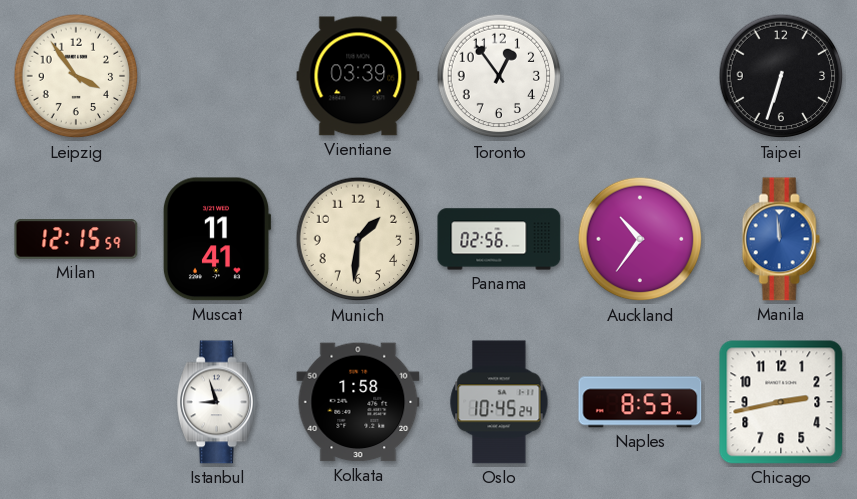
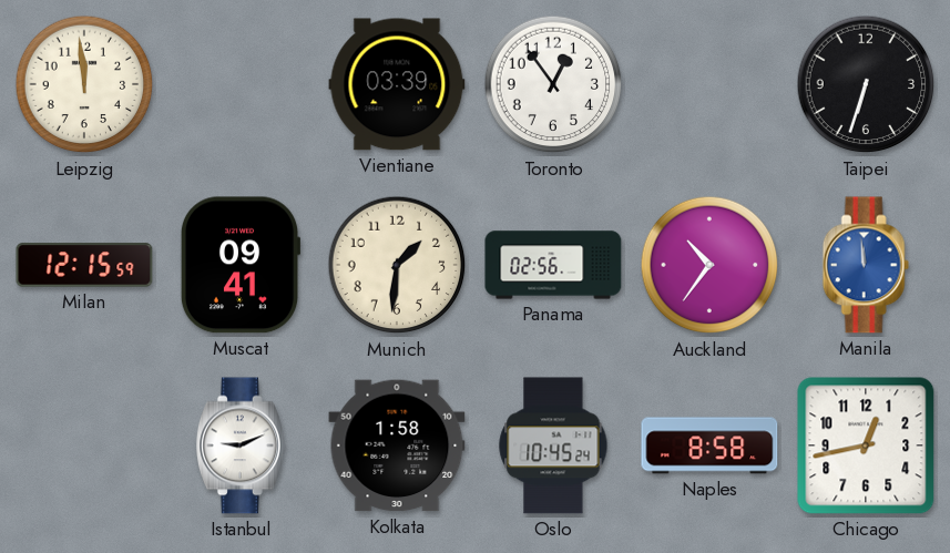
Leipzig: 3:54 -> 11:59 (84, 84)
Muscat: 11:41 -> 09:41 (241, 265)
Istanbul: 8:57 -> 9:11 (241, 446)
Naples: 8:53 -> 8:58 (709, 446)
Chicago: 2:43 -> 12:43 (866, 446)
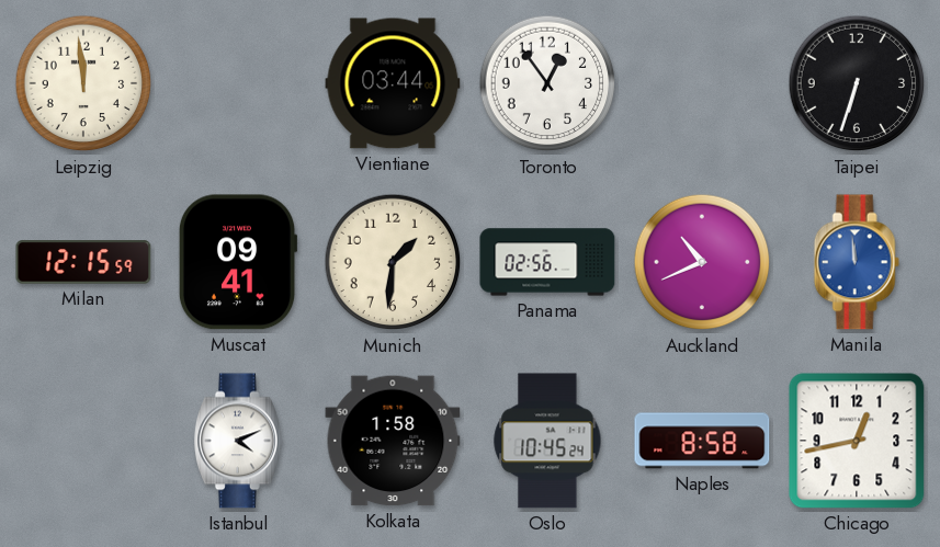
Vientiane: 03:39 -> 03:44 (393, 83)
Auckland: 10:36 -> 10:41 (702, 262)
Istanbul: 9:11 -> 4:11 (238, 441)
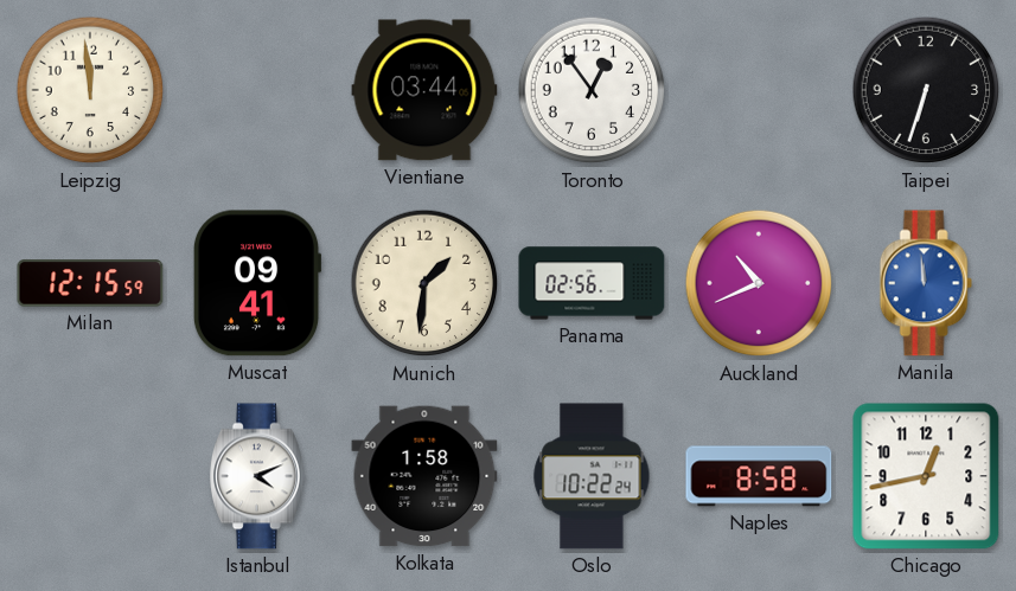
Oslo: 10:45 -> 10:22 (592, 476)
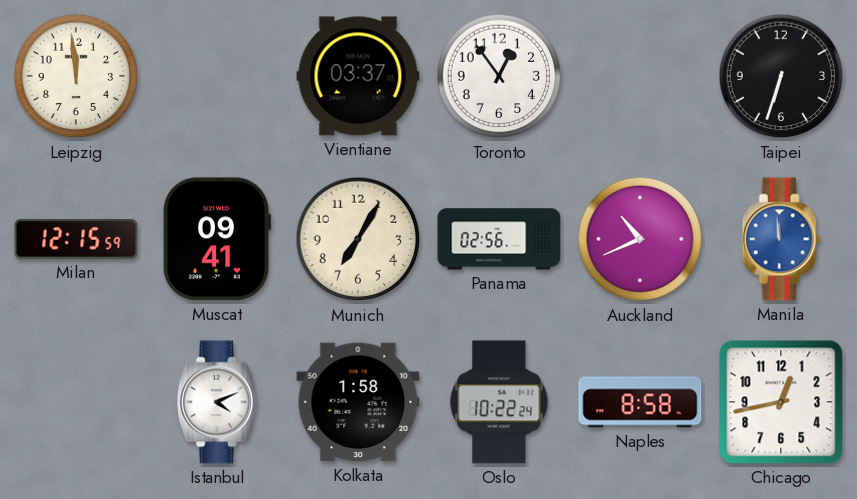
Vientiane: 03:44 -> 03:37 (358, 76)
Munich: 1:31 -> 7:05 (358, 239)
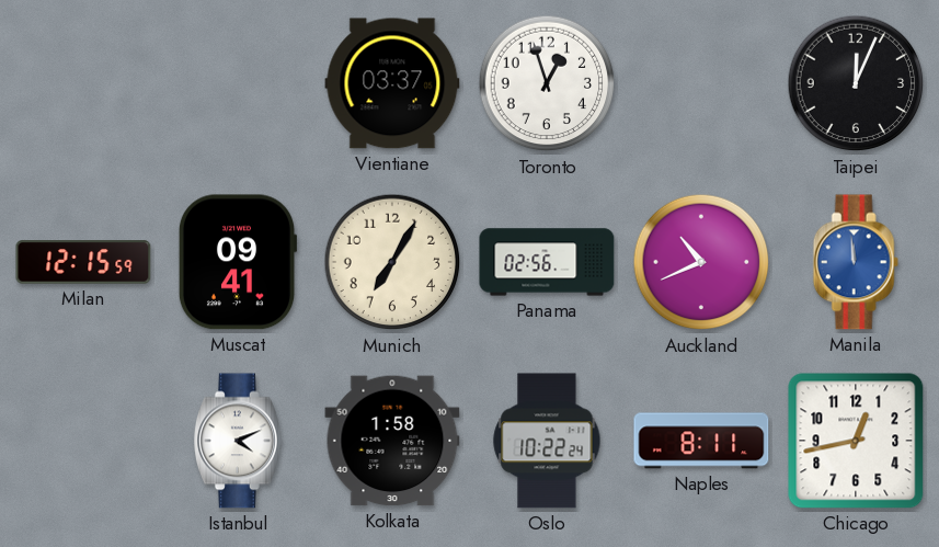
Leipzig: 11:59 -> none (76, 76)
Toronto: 12:54 -> 12:57 (547, 83)
Taipei: 6:33 -> 12:04 (856, 83)
Naples: 8:58 -> 8:11 (701, 441)
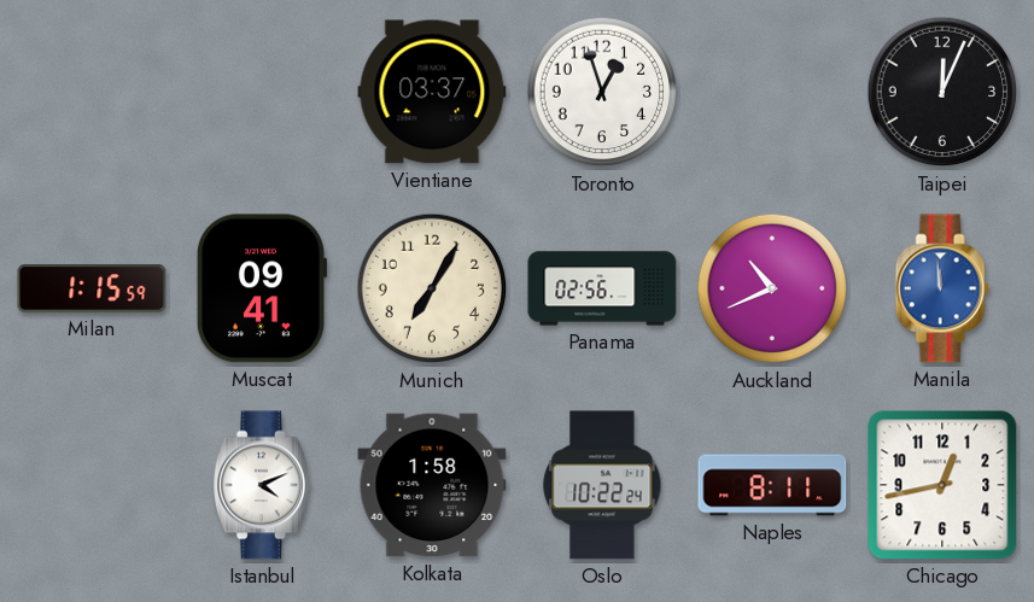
Milan: 12:15 -> 1:15 (92, 288)
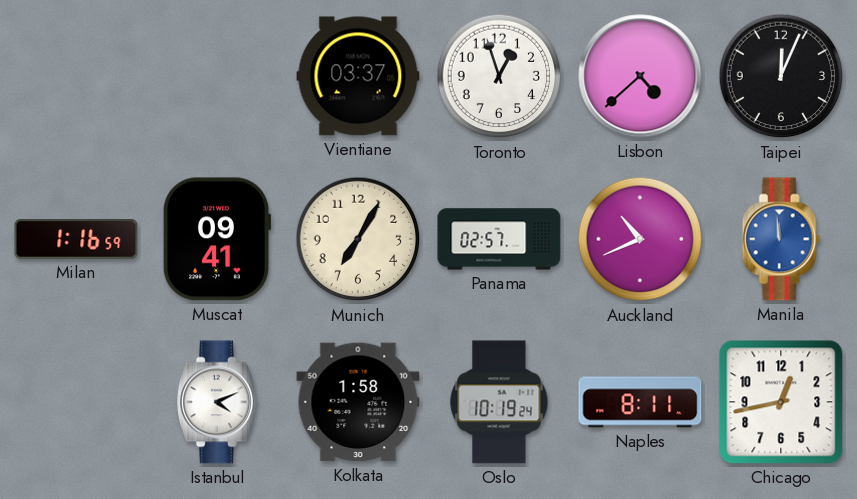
Lisbon: none -> 4:38 (640, 76)
Milan: 1:15 -> 1:16 (76, 239)
Panama: 02:56 -> 02:57 (499, 239)
Oslo: 10:22 -> 10:19 (499, 402)
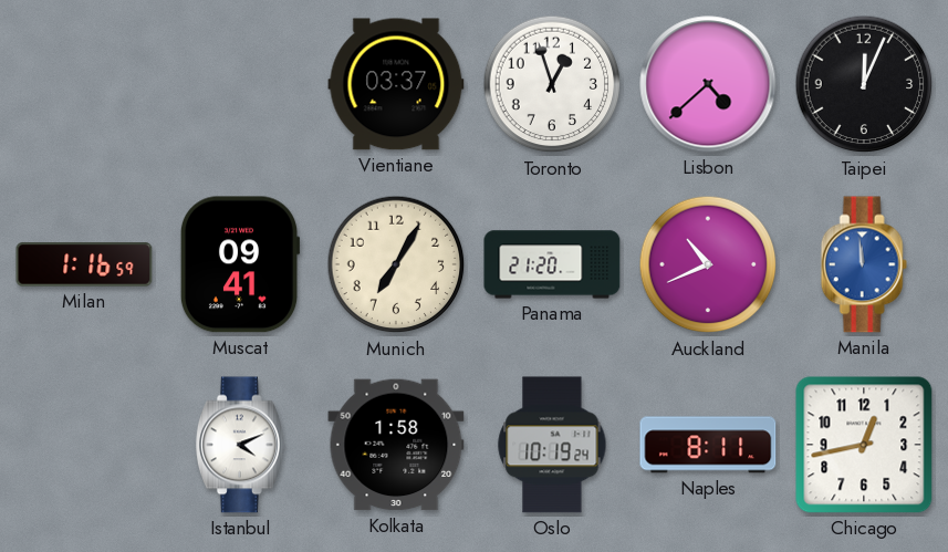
Panama: 02:57 -> 21:20 (552, 264)
